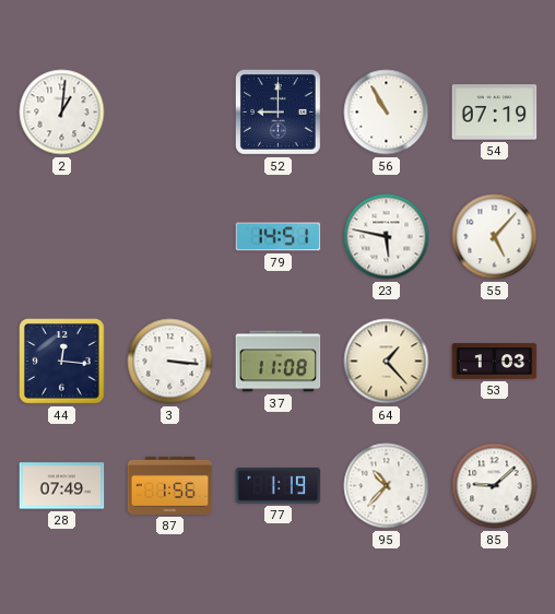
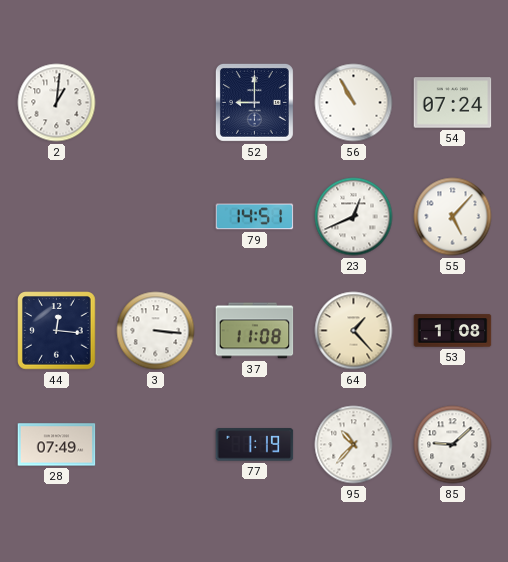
54: 07:19 -> 07:24 (453, 103)
23: 5:47 -> 12:41 (354, 217)
53: 1:03 -> 1:08 (453, 331)
87: 1:56 -> none (170, 485)
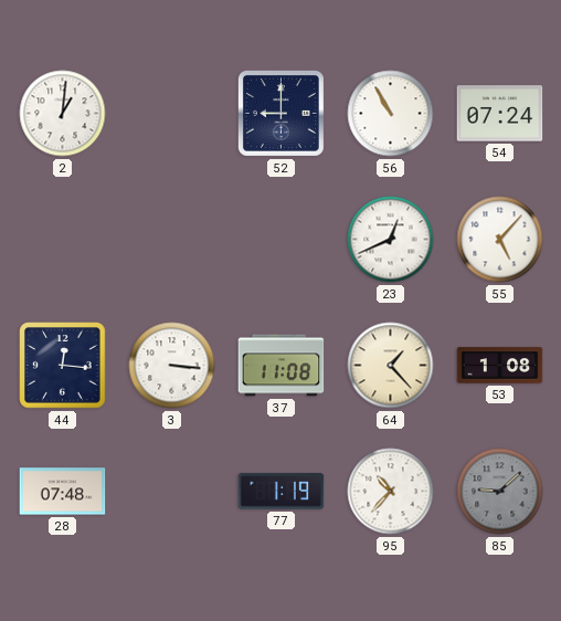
79: 14:51 -> none (255, 217)
28: 07:49 -> 07:48 (63, 492)
85 dial: white -> grey (500, 492)
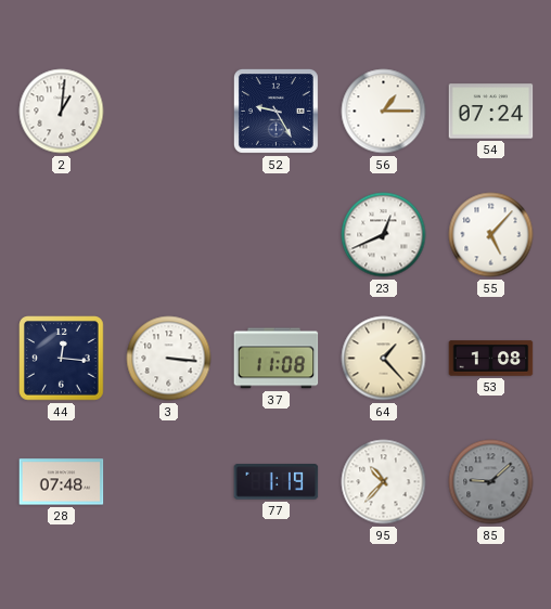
52: 9:00 -> 9:25 (275, 111)
56: 10:55 -> 1:15 (384, 112)
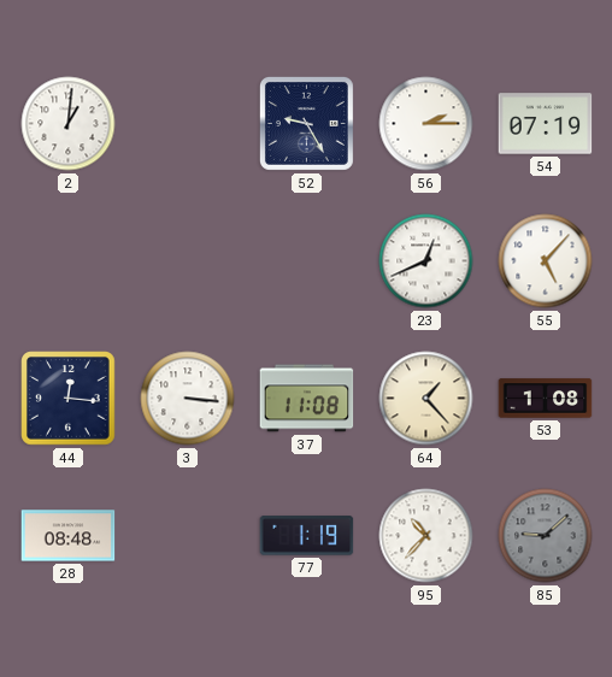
56: 1:15 -> 2:15 (426, 124)
54: 07:24 -> 07:19 (546, 124)
28: 07:48 -> 08:48 (69, 536)
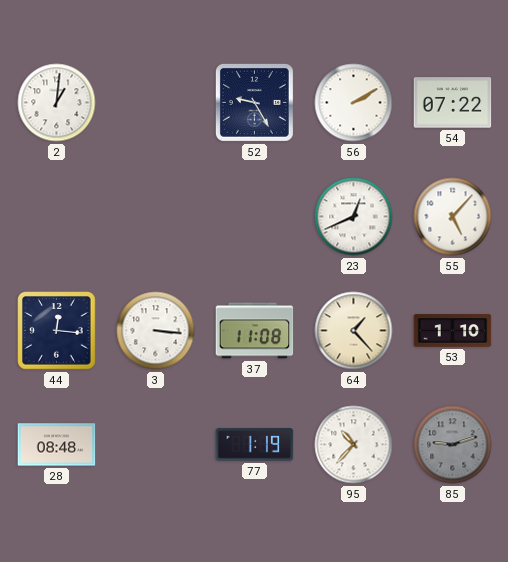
56: 2:15 -> 2:10 (354, 103)
54: 07:19 -> 07:22 (453, 103)
53: 1:08 -> 1:10 (453, 331)
85: 9:08 -> 9:12 (453, 445)
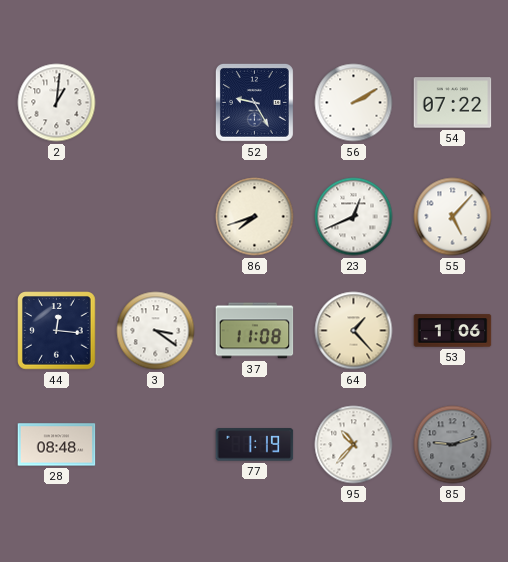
86: none -> 7:42 (255, 217)
3: 3:16 -> 3:21 (156, 331)
53: 1:10 -> 1:06 (453, 331)
